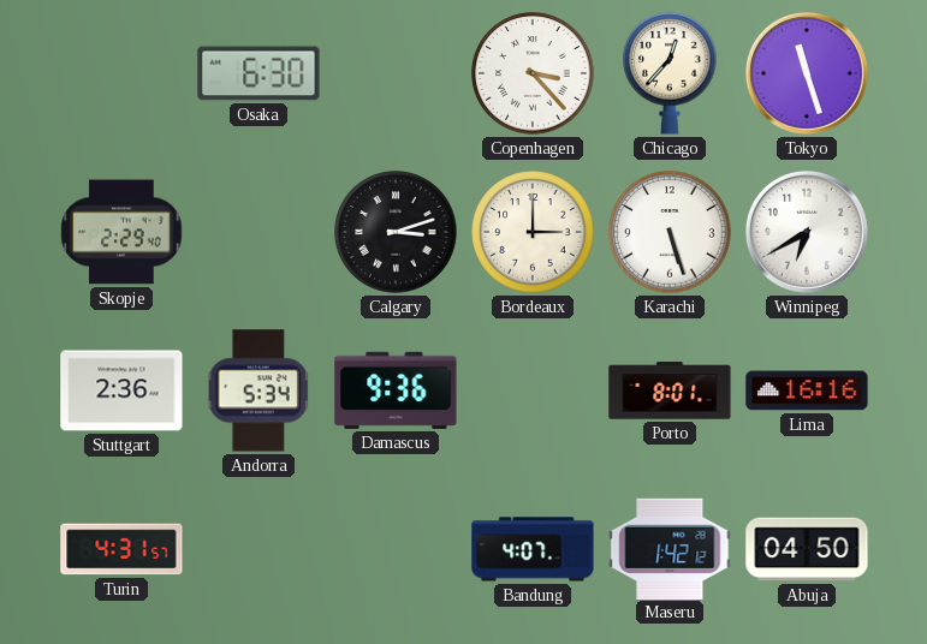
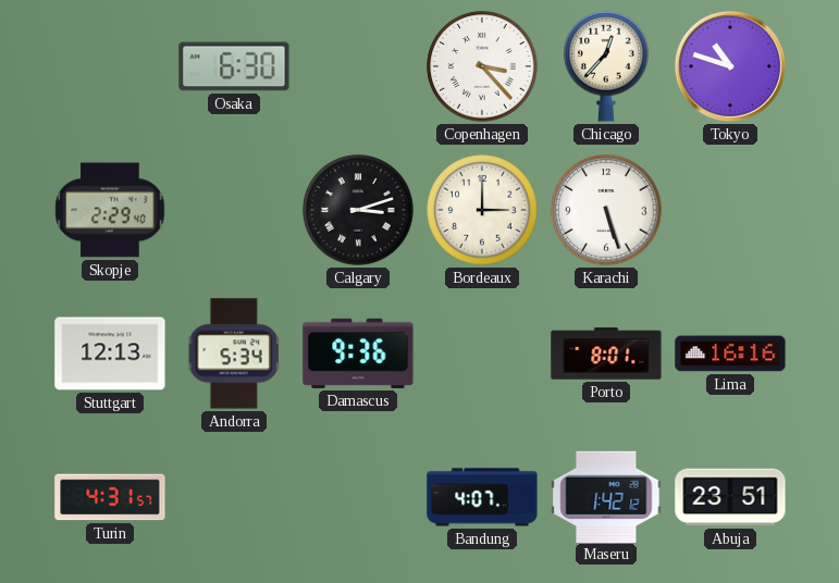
Tokyo: 11:27 -> 10:48 (730, 66)
Winnipeg: 6:40 -> none (807, 232)
Stuttgart: 2:36 -> 12:13 (110, 353)
Abuja: 04:50 -> 23:51 (730, 497)
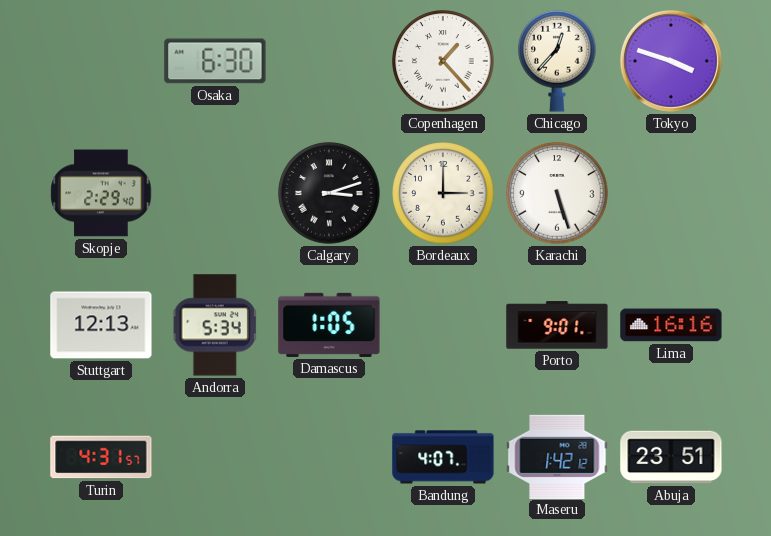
Copenhagen: 3:23 -> 1:23 (443, 61)
Tokyo: 10:48 -> 3:48 (671, 61)
Damascus: 9:36 -> 1:05 (329, 325)
Porto: 8:01 -> 9:01 (557, 325)
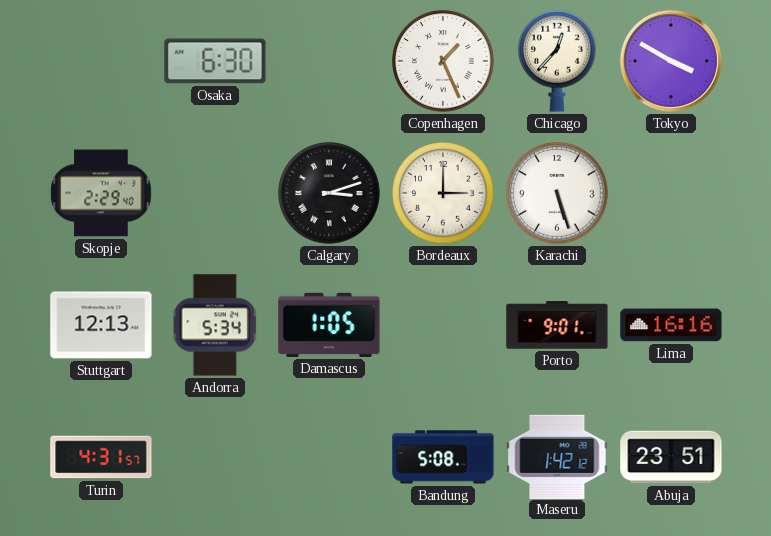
Copenhagen: 1:23 -> 1:26 (443, 61)
Tokyo: 3:48 -> 3:50 (671, 61)
Bandung: 4:07 -> 5:08 (443, 457)
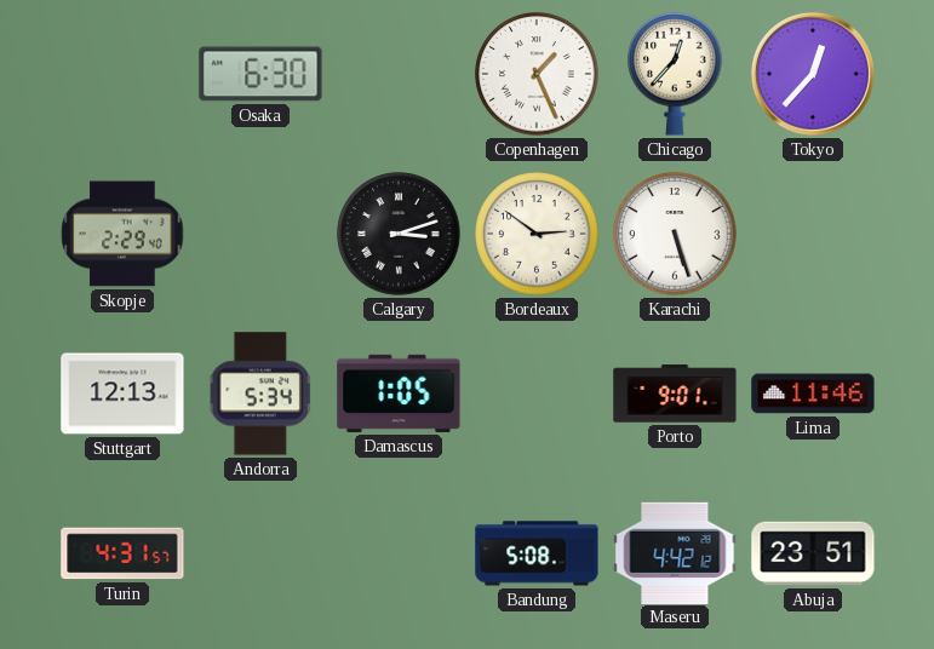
Tokyo: 3:50 -> 12:37 (813, 74)
Bordeaux: 3:00 -> 2:51 (537, 234)
Lima: 16:16 -> 11:46 (813, 394)
Maseru: 1:42 -> 4:42 (675, 552)
